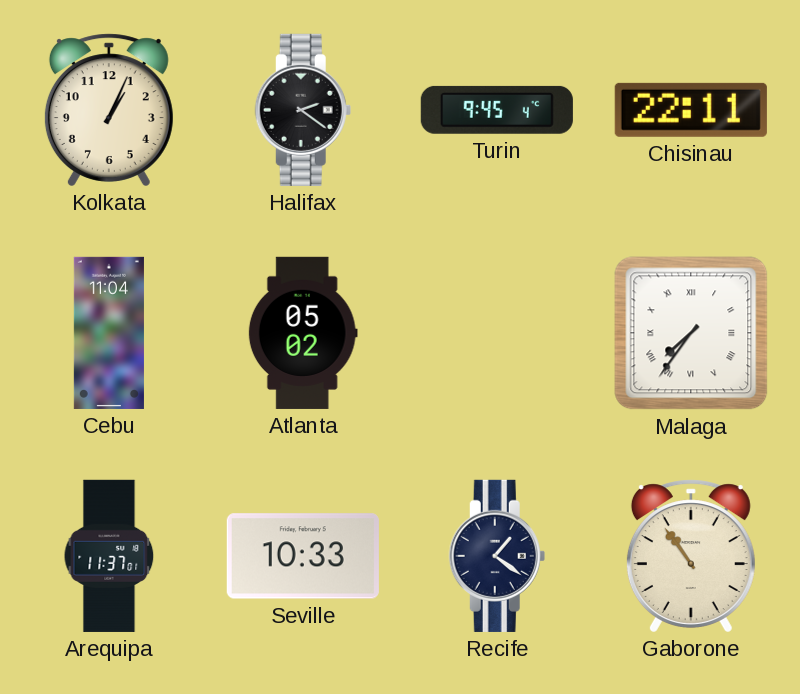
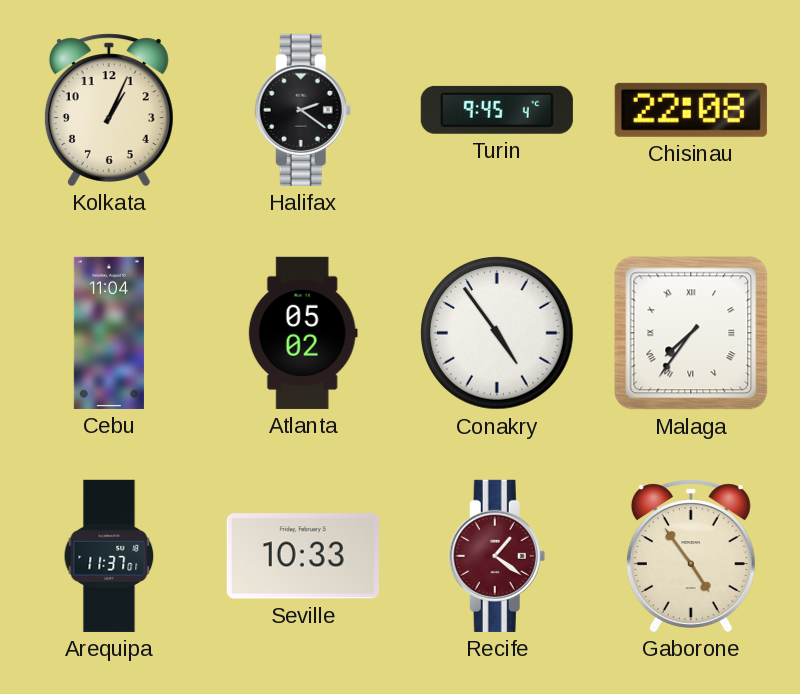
Chisinau: 22:11 -> 22:08 (691, 110)
Conakry: none -> 4:54 (497, 333)
Recife dial: navy -> burgundy (497, 556)
Gaborone: 10:54 -> 4:54 (691, 556)
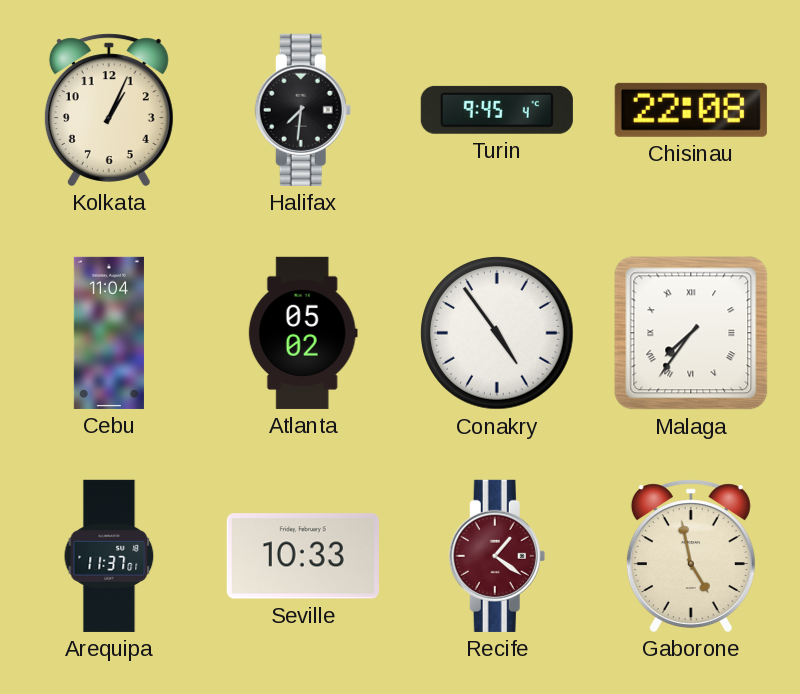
Halifax: 2:21 -> 7:31 (303, 110)
Gaborone: 4:54 -> 4:58 (691, 556)
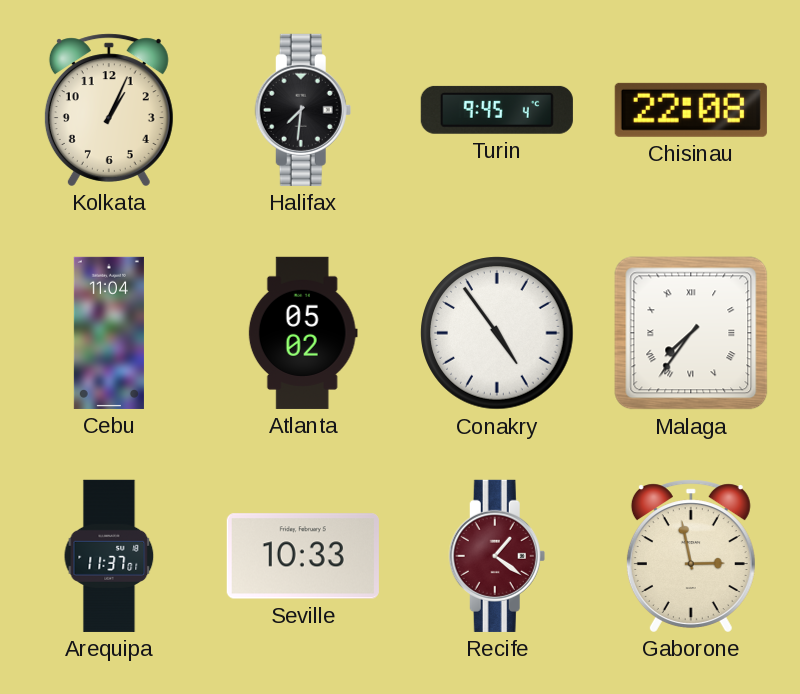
Gaborone: 4:58 -> 2:58 (691, 556)
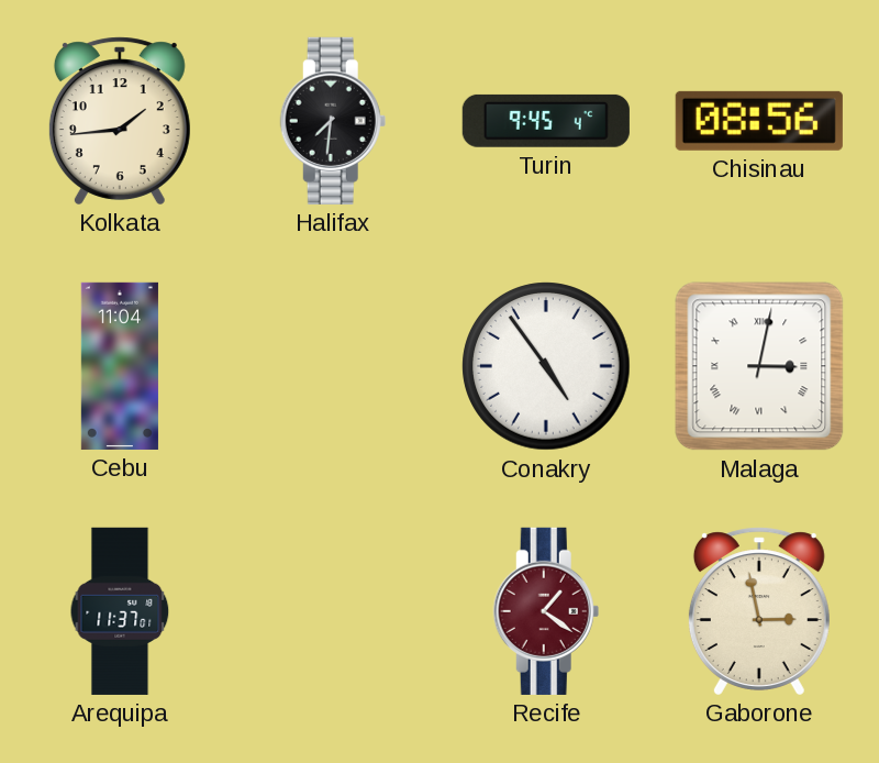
Kolkata: 1:04 -> 1:44 (120, 121)
Chisinau: 22:08 -> 08:56 (759, 121)
Atlanta: 05:02 -> none (303, 333)
Malaga: 7:36 -> 3:02 (759, 366)
Seville: 10:33 -> none (303, 556)
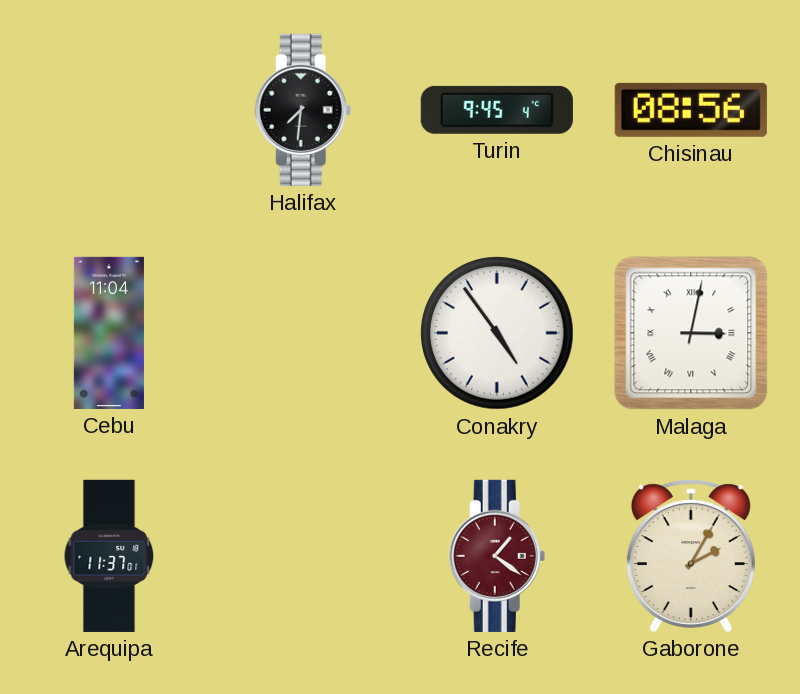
Kolkata: 1:44 -> none (120, 121)
Gaborone: 2:58 -> 2:05 (691, 556)
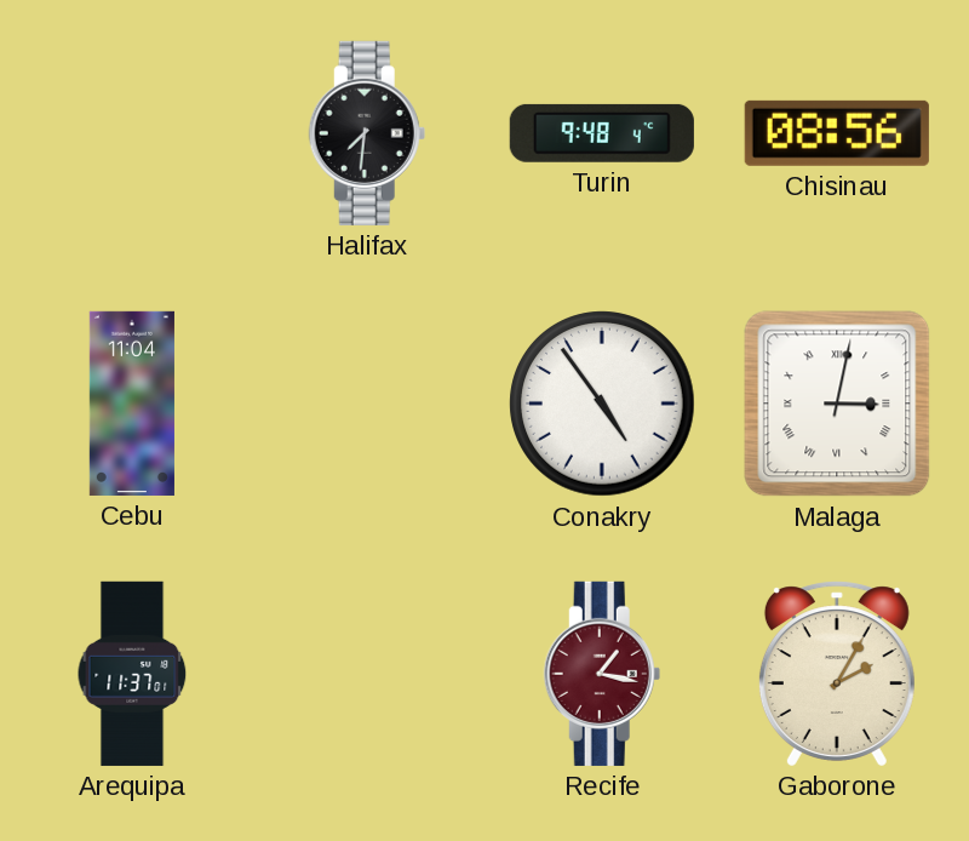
Turin: 9:45 -> 9:48 (602, 133)
Recife: 1:21 -> 1:17 (602, 674)
